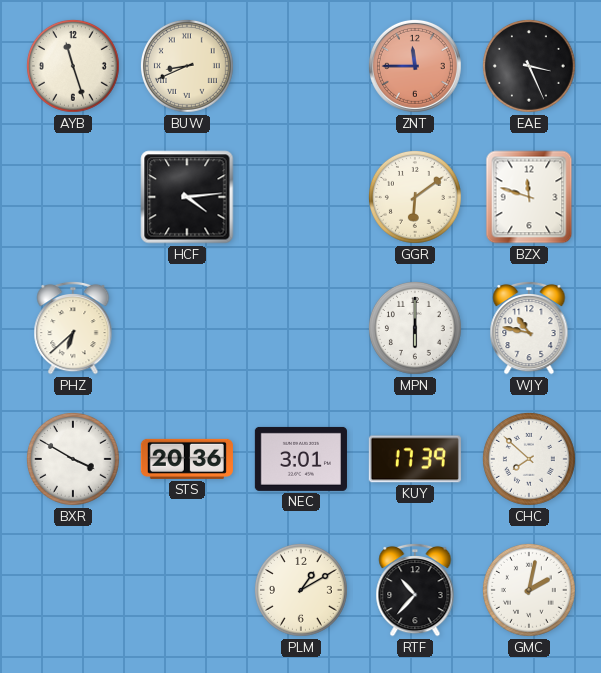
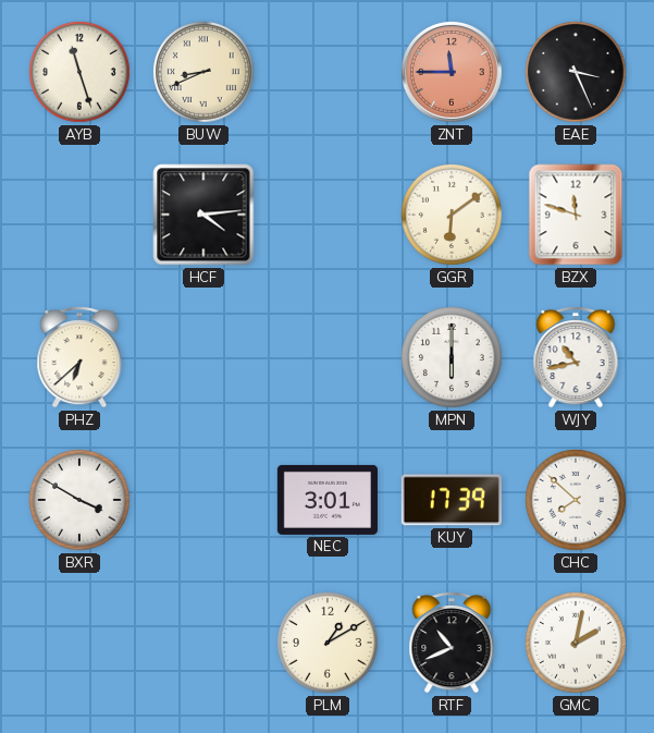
WJY: 10:47 -> 10:43 (576, 357)
STS: 20:36 -> none (187, 459)
RTF: 10:37 -> 10:41 (452, 643)
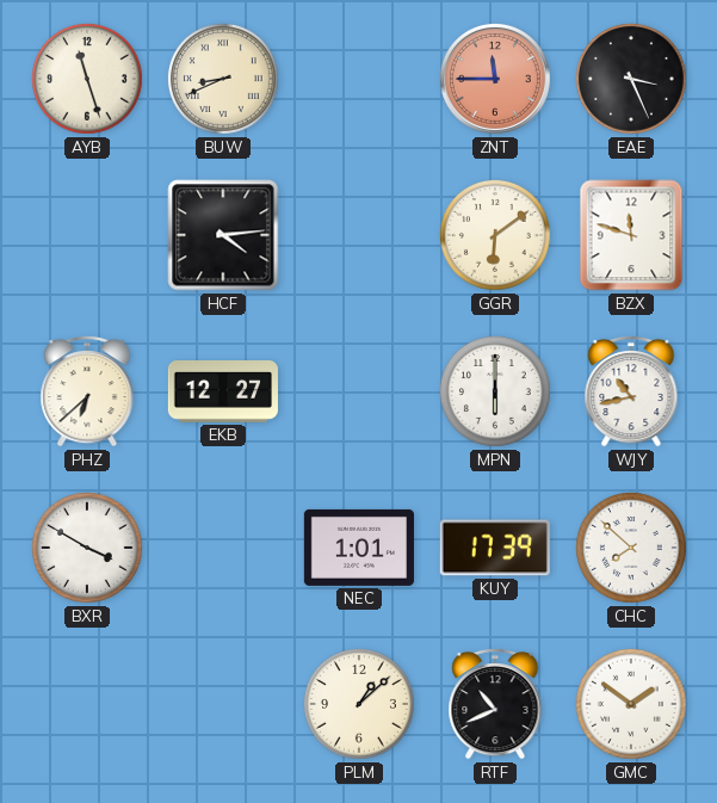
EKB: none -> 12:27 (223, 393)
NEC: 3:01 -> 1:01 (359, 548)
PLM: 1:10 -> 1:08 (359, 704)
GMC: 2:02 -> 1:51 (631, 704)
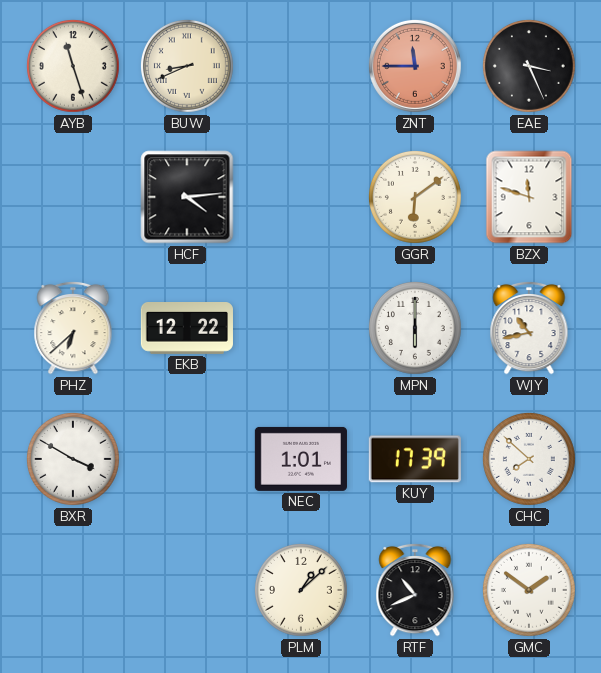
EKB: 12:27 -> 12:22 (187, 329)
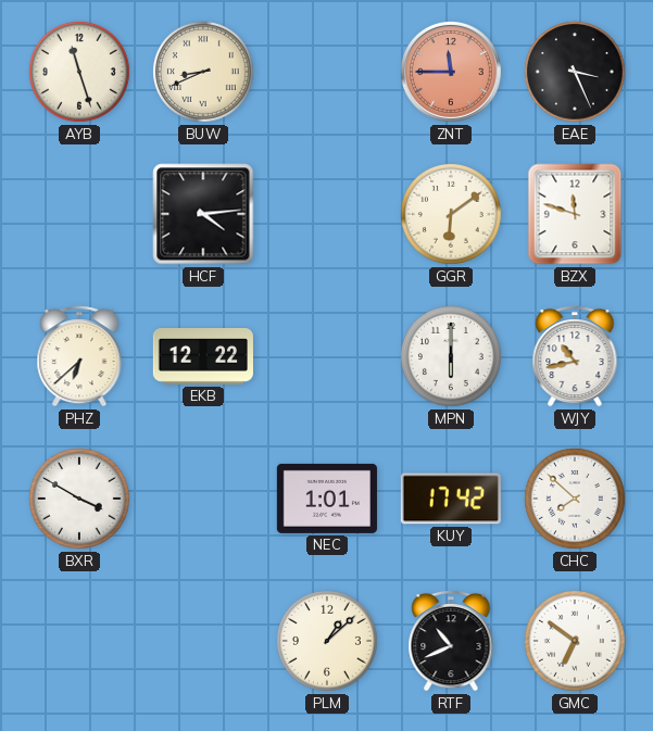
KUY: 17:39 -> 17:42 (451, 499)
GMC: 1:51 -> 6:51 (575, 641)
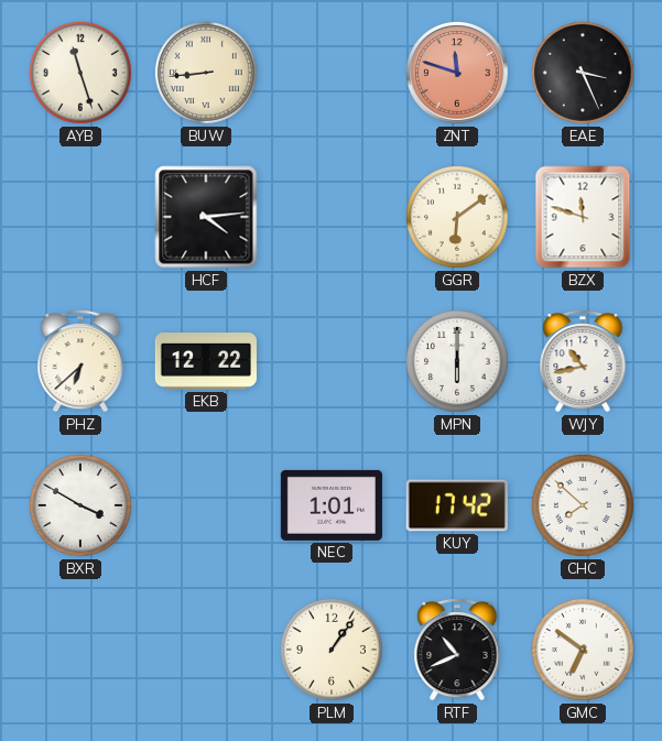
BUW: 8:41 -> 8:44 (206, 73)
ZNT: 11:45 -> 11:48 (457, 73)
PLM: 1:08 -> 1:06 (332, 650)
